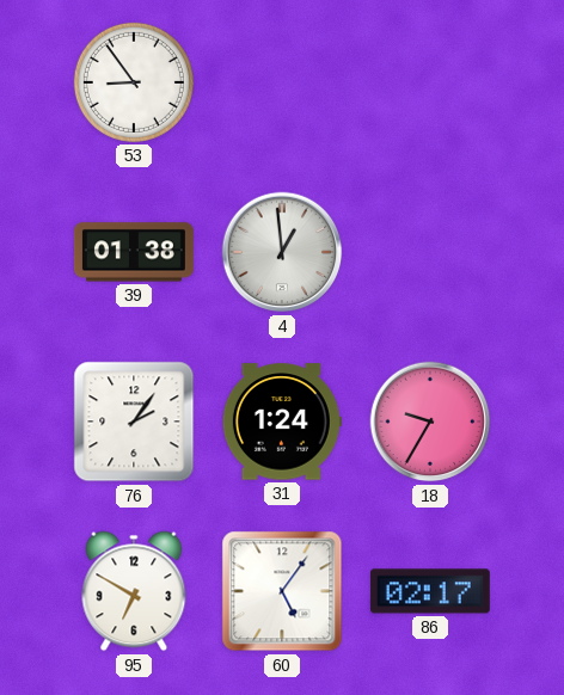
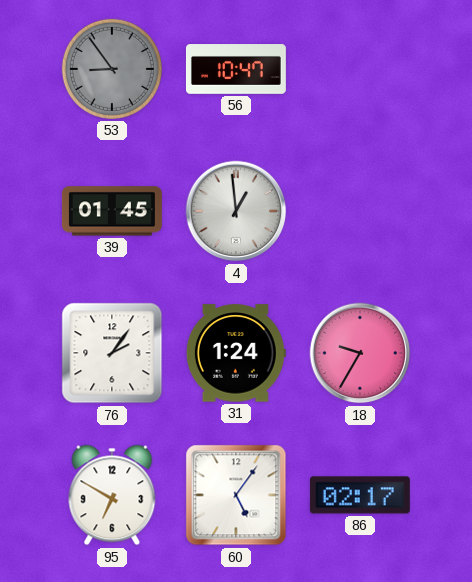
53 dial: white -> grey (112, 69)
56: none -> 10:47 (236, 69)
39: 01:38 -> 01:45 (112, 211)
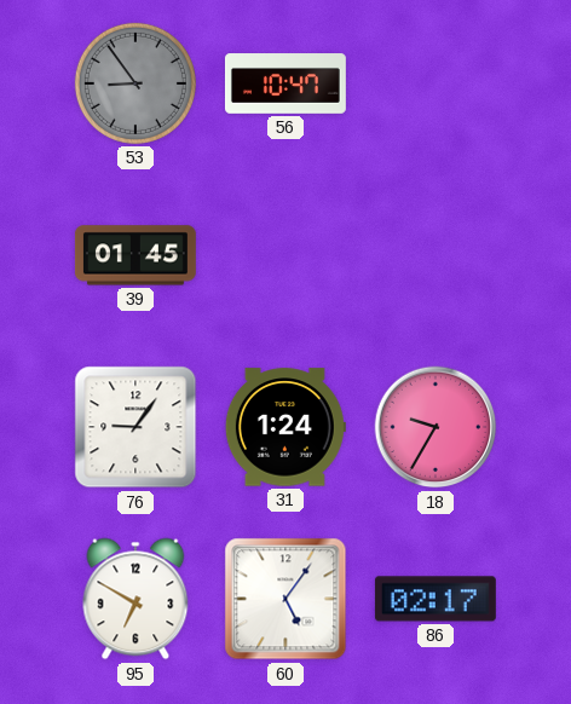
4: 12:59 -> none (236, 211)
76: 2:06 -> 9:06 (135, 427)
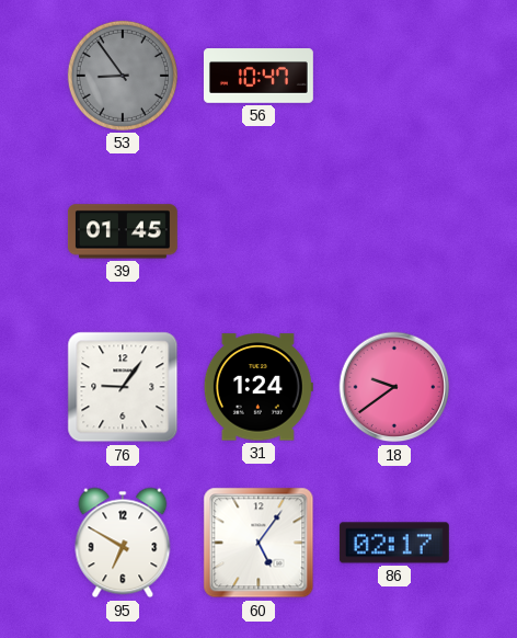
18: 9:35 -> 9:39 (394, 387)
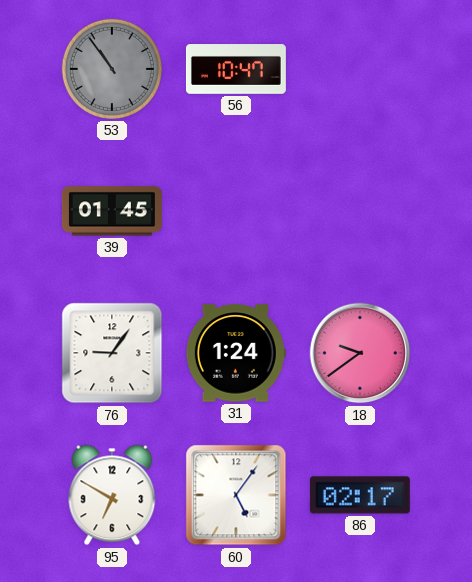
53: 8:54 -> 10:54 (112, 69)
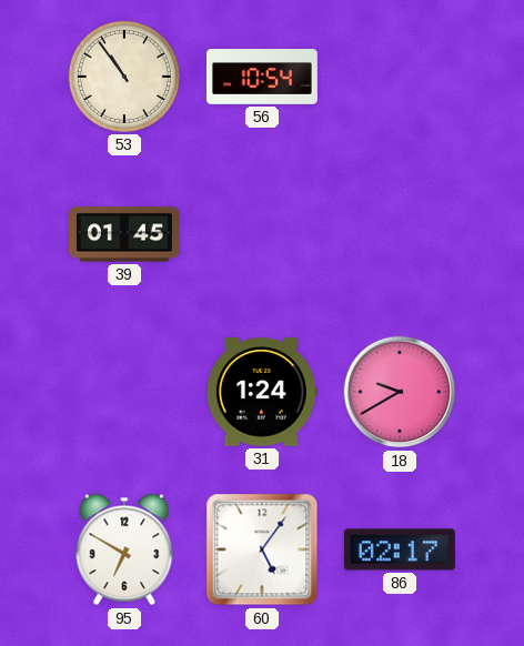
53 dial: grey -> cream (124, 77)
56: 10:47 -> 10:54 (262, 77)
76: 9:06 -> none (112, 353)
18: 9:39 -> 9:40 (400, 392)
